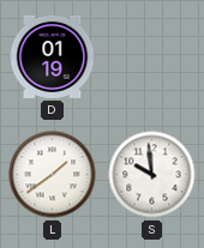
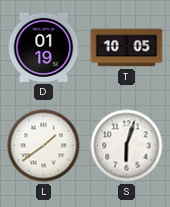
T: none -> 10:05 (127, 48)
S: 9:59 -> 6:03 (127, 146)
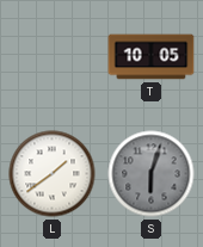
D: 01:19 -> none (44, 47)
S dial: white -> grey (152, 174)
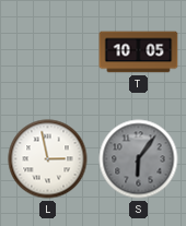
L: 1:39 -> 2:58 (48, 159)
S: 6:03 -> 6:06 (139, 159)
